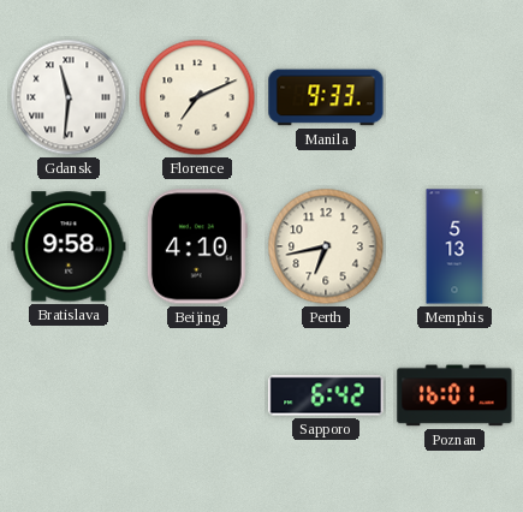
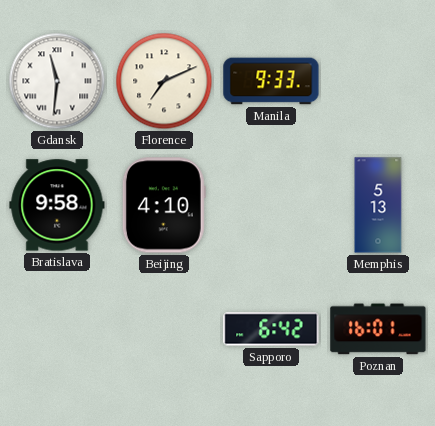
Perth: 6:43 -> none (326, 246)
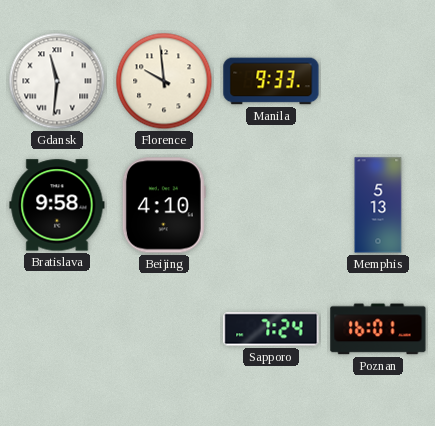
Florence: 7:11 -> 9:59 (164, 81)
Sapporo: 6:42 -> 7:24 (271, 329)
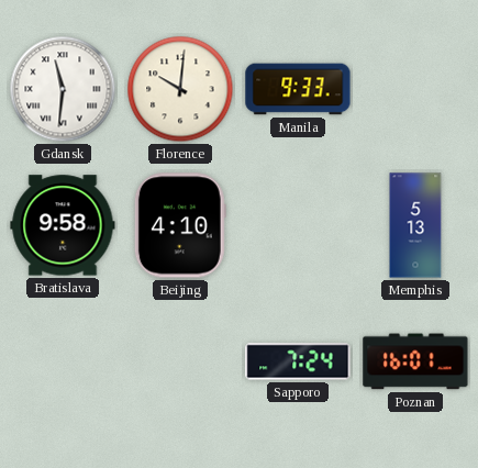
Florence: 9:59 -> 10:01 (180, 89)
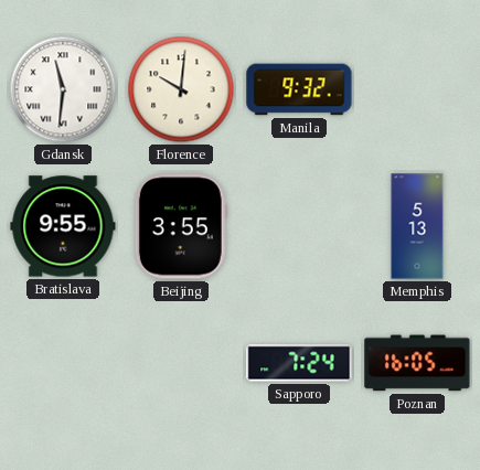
Manila: 9:33 -> 9:32 (299, 89)
Bratislava: 9:58 -> 9:55 (63, 226)
Beijing: 4:10 -> 3:55 (181, 226)
Poznan: 16:01 -> 16:05 (417, 363)
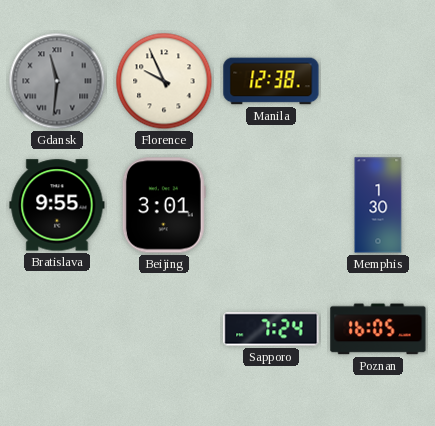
Gdansk dial: white -> grey (57, 81)
Florence: 10:01 -> 9:56 (164, 81)
Manila: 9:32 -> 12:38 (271, 81)
Beijing: 3:55 -> 3:01 (164, 205)
Memphis: 5:13 -> 1:30 (378, 205)
